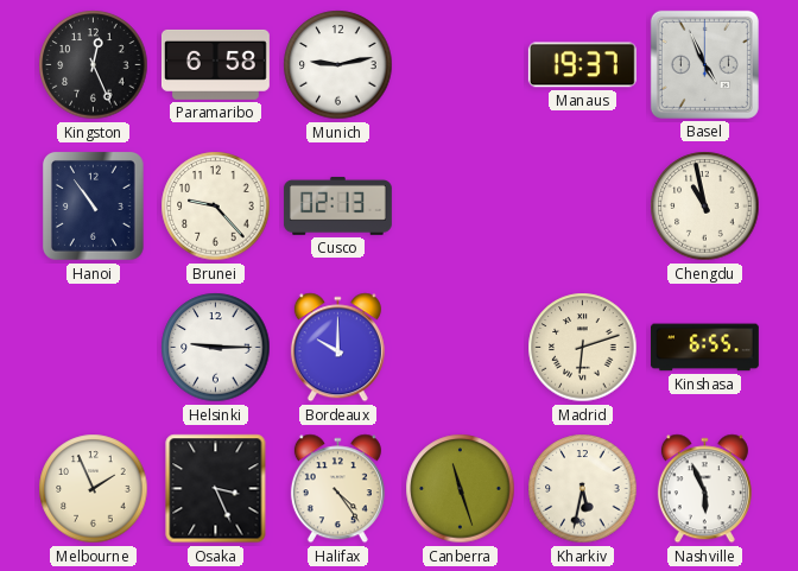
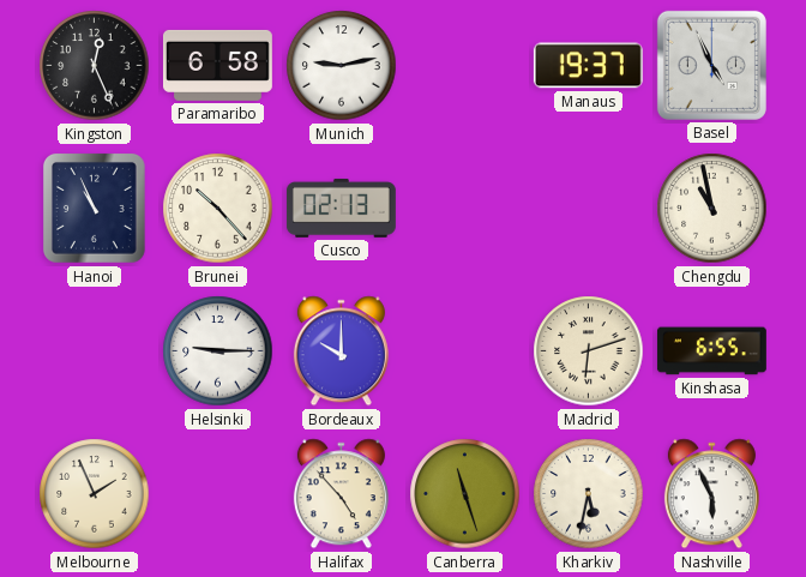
Hanoi: 10:54 -> 10:56 (94, 209)
Brunei: 9:23 -> 10:23 (218, 209)
Osaka: 3:26 -> none (216, 489)
Halifax: 4:24 -> 4:53 (341, 494)
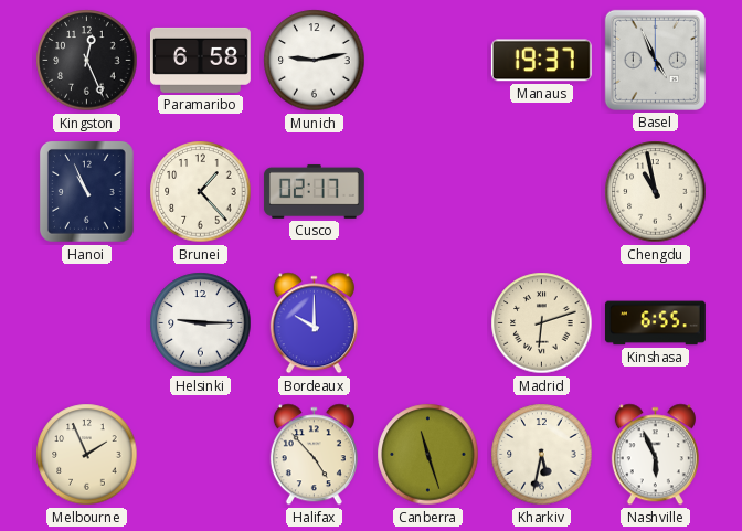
Brunei: 10:23 -> 1:23 (201, 192)
Cusco: 02:13 -> 02:17 (314, 191)
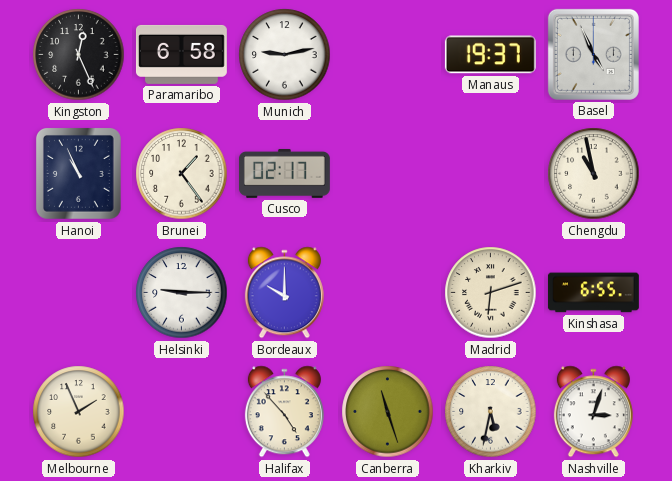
Brunei: 1:23 -> 1:24 (182, 174)
Nashville: 5:56 -> 3:03 (593, 412)
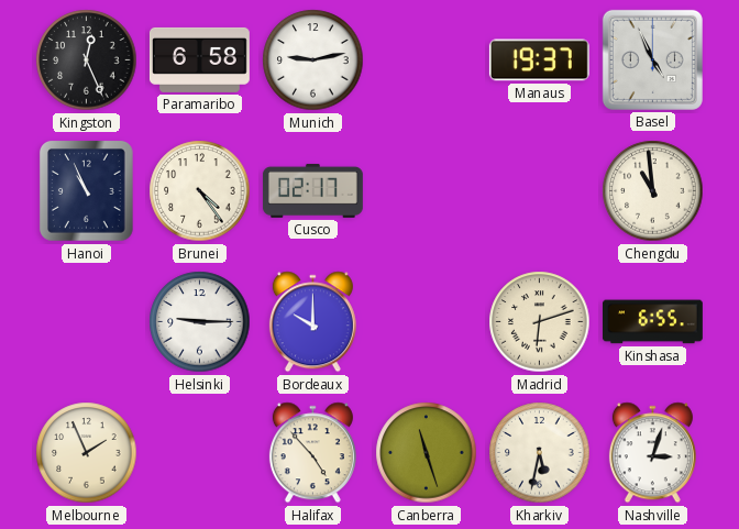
Brunei: 1:24 -> 4:24 (200, 191)
Chengdu: 10:58 -> 10:59 (653, 191)
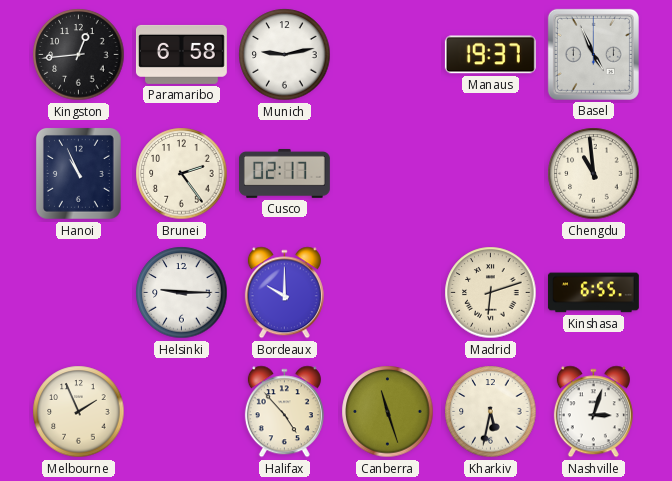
Kingston: 12:26 -> 12:44 (79, 55)
Brunei: 4:24 -> 2:24 (182, 174)
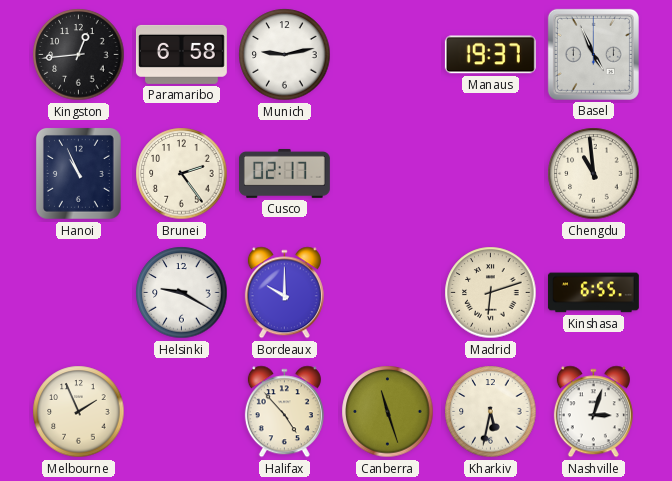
Helsinki: 9:15 -> 9:20 (182, 293)
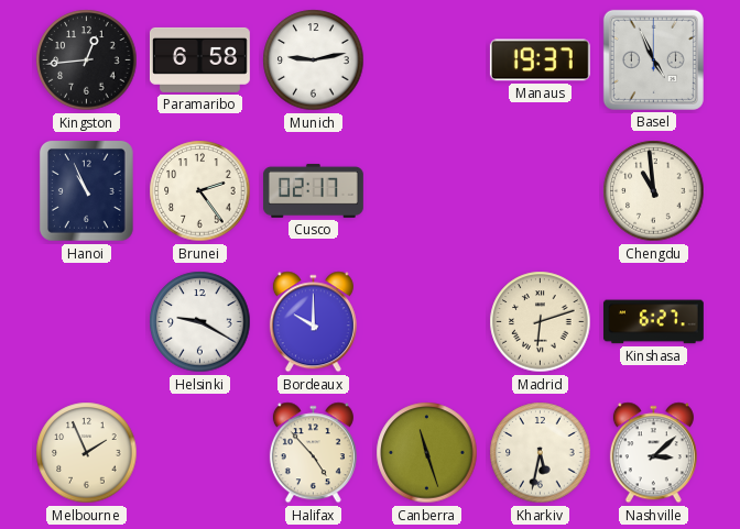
Kinshasa: 6:55 -> 6:27 (653, 322)
Nashville: 3:03 -> 3:08 (653, 453)
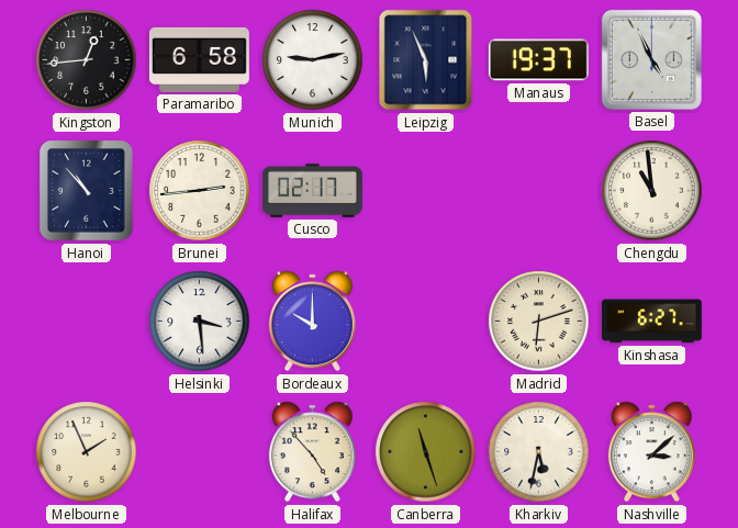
Leipzig: none -> 5:56 (426, 60)
Hanoi: 10:56 -> 10:53 (86, 191)
Brunei: 2:24 -> 2:44 (200, 191)
Helsinki: 9:20 -> 3:29 (200, 322)
